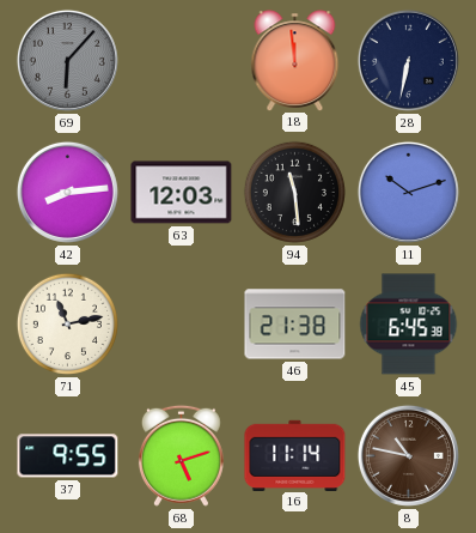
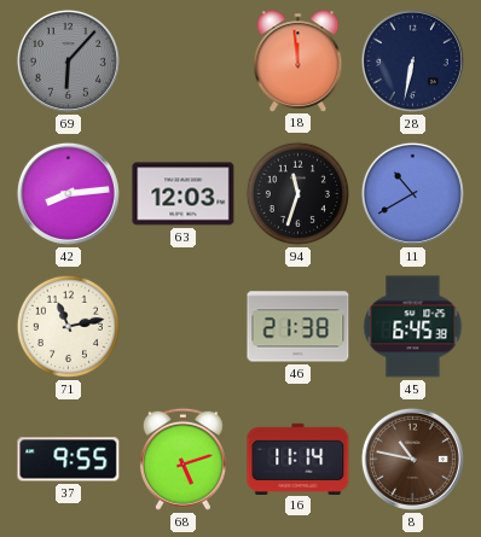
94: 11:29 -> 11:33 (297, 193)
11: 10:12 -> 10:40 (412, 193)
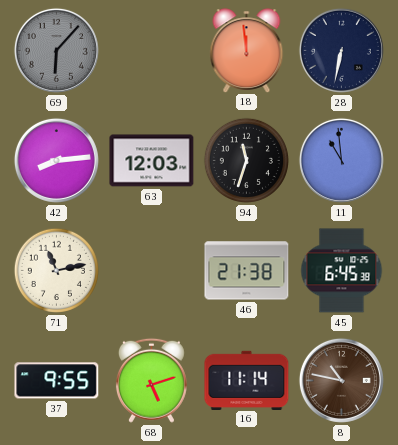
11: 10:40 -> 10:59 (341, 160)
